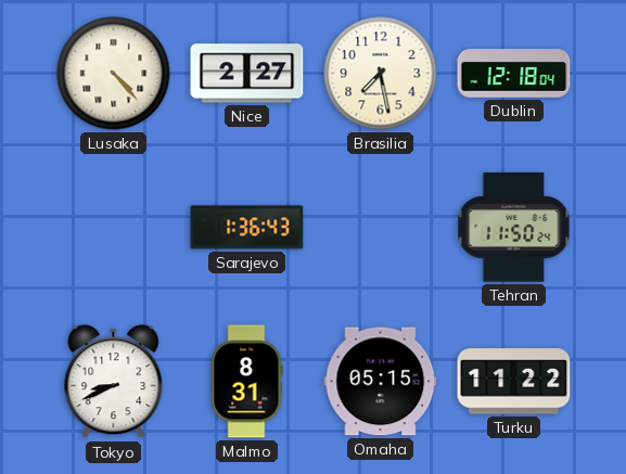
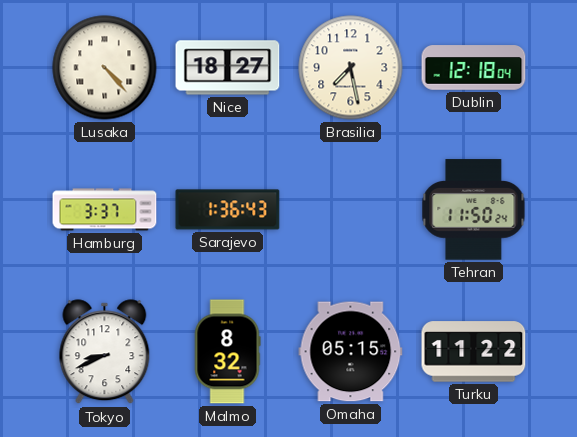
Nice: 2:27 -> 18:27 (228, 68)
Hamburg: none -> 3:37 (105, 210)
Malmo: 8:31 -> 8:32 (227, 352)
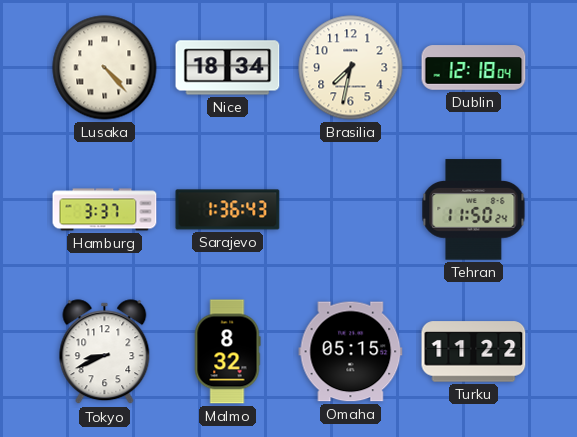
Nice: 18:27 -> 18:34 (228, 68)
Brasilia: 7:28 -> 7:32 (351, 68)
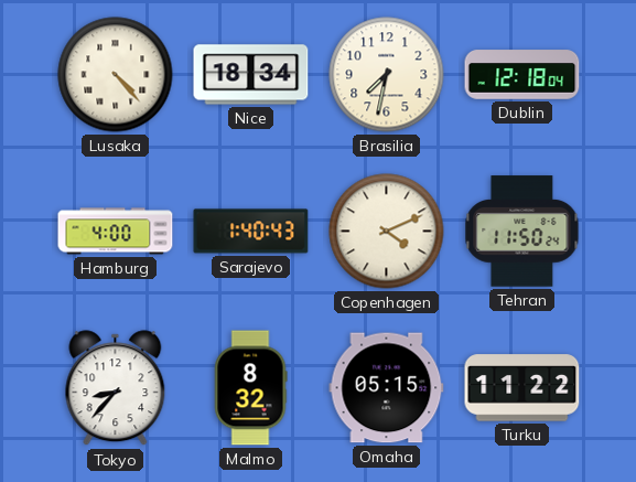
Hamburg: 3:37 -> 4:00 (116, 232)
Sarajevo: 1:36 -> 1:40 (251, 232)
Copenhagen: none -> 4:11 (387, 232)
Tokyo: 8:41 -> 8:37 (116, 388)
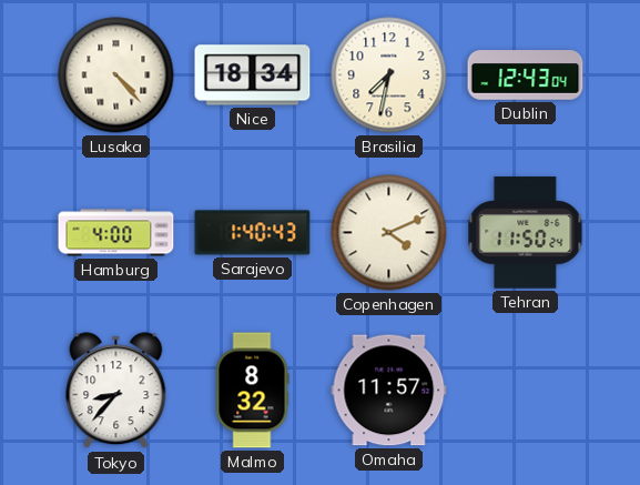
Dublin: 12:18 -> 12:43 (526, 75)
Omaha: 05:15 -> 11:57 (389, 391)
Turku: 11:22 -> none (522, 388)
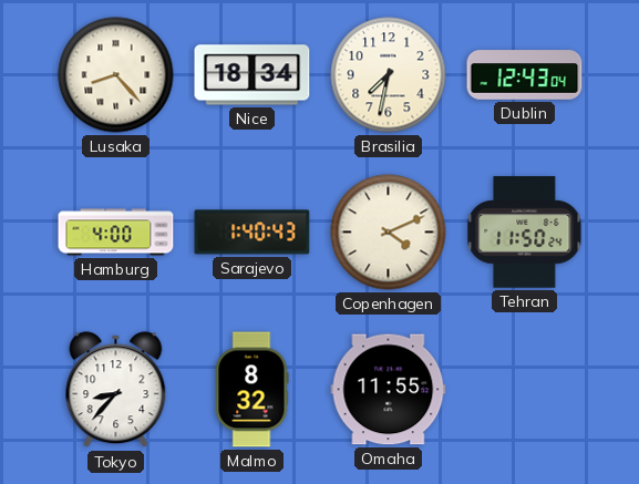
Lusaka: 4:23 -> 8:23 (116, 75)
Omaha: 11:57 -> 11:55 (389, 390)
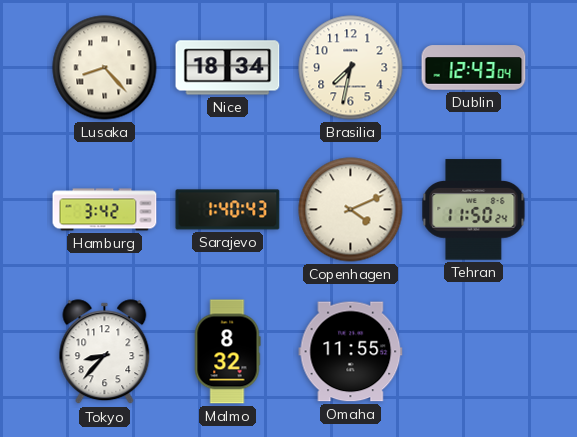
Hamburg: 4:00 -> 3:42 (105, 210)
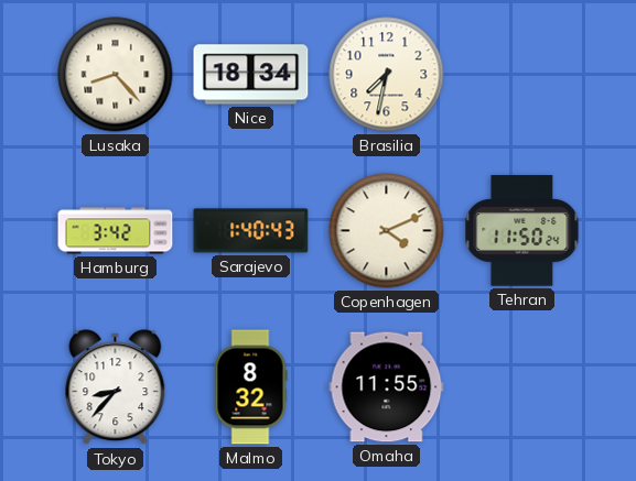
Dublin: 12:43 -> none (474, 68)
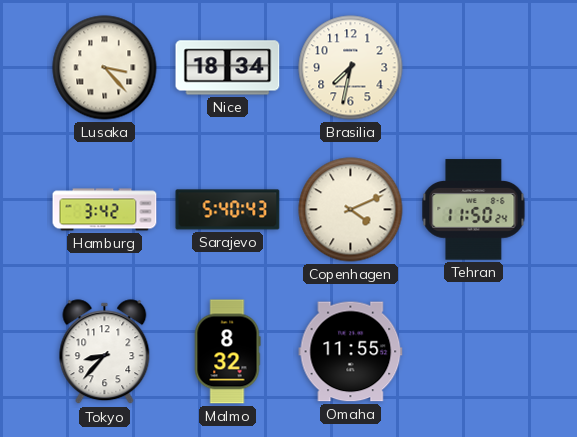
Lusaka: 8:23 -> 3:23 (105, 68)
Sarajevo: 1:40 -> 5:40 (228, 210)
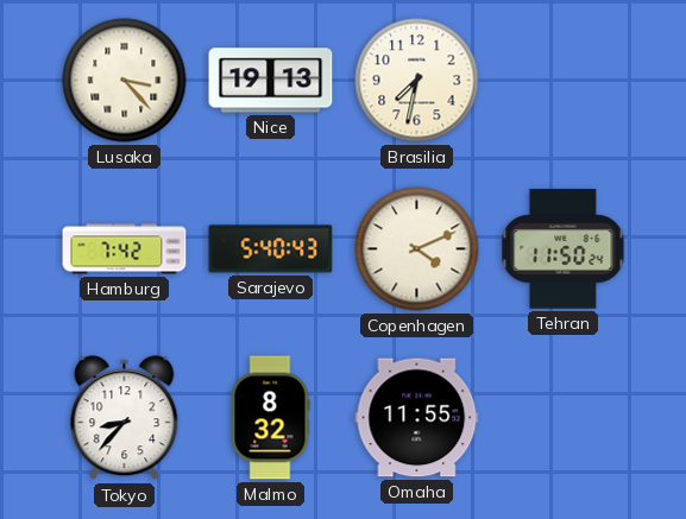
Nice: 18:34 -> 19:13 (271, 81)
Hamburg: 3:42 -> 7:42 (125, 249)
